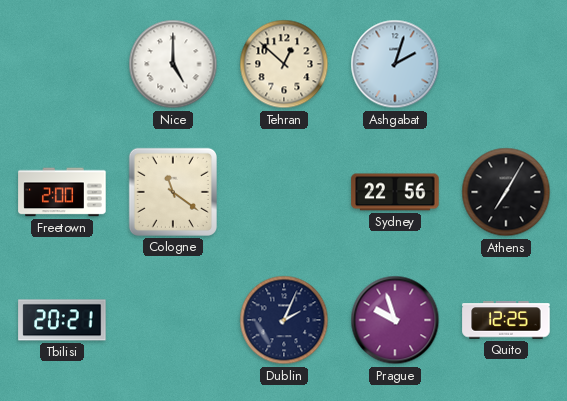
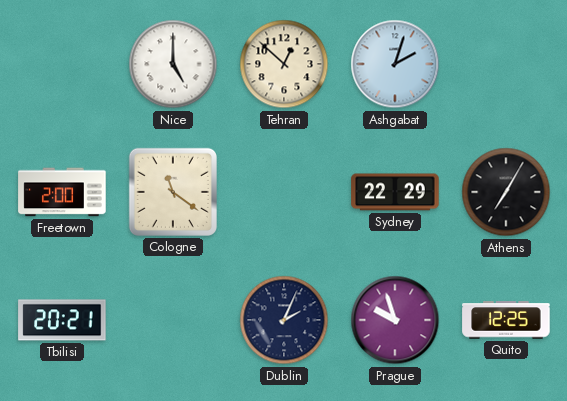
Sydney: 22:56 -> 22:29 (395, 192)
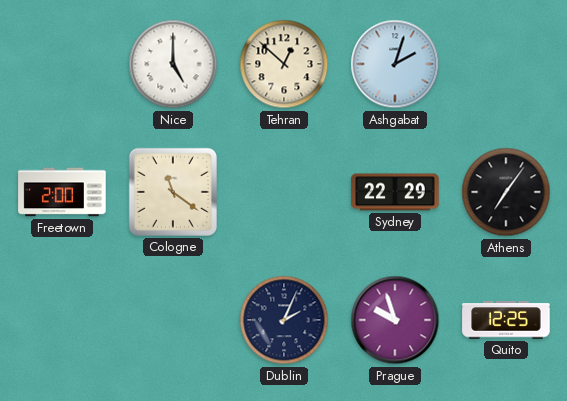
Athens: 7:05 -> 7:06 (506, 192)
Tbilisi: 20:21 -> none (62, 320)
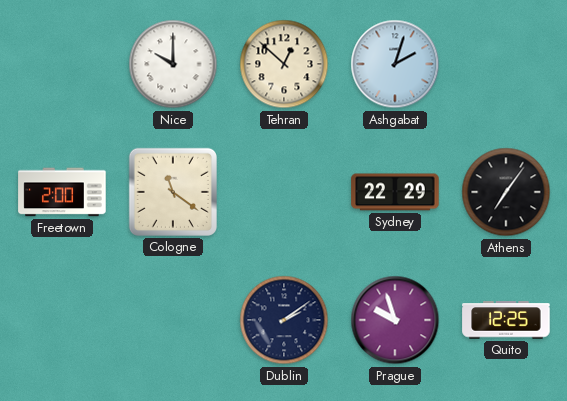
Nice: 5:00 -> 10:00 (173, 64)
Dublin: 2:04 -> 2:09 (284, 320)
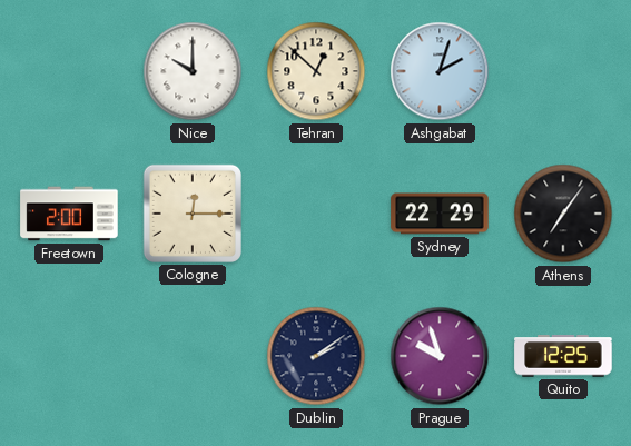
Cologne: 11:21 -> 12:15 (193, 214)
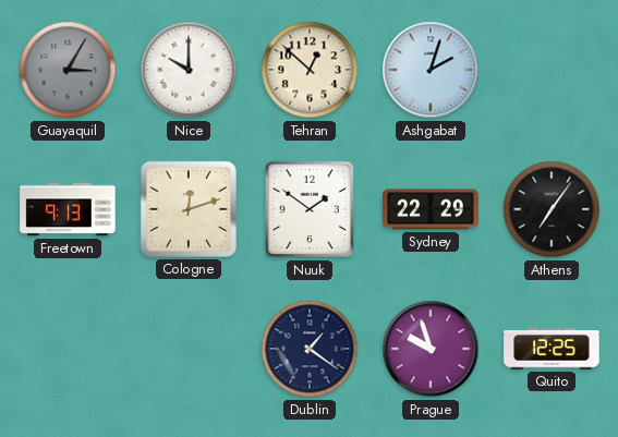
Guayaquil: none -> 3:05 (68, 70)
Freetown: 2:00 -> 9:13 (68, 209)
Cologne: 12:15 -> 12:12 (189, 209)
Nuuk: none -> 1:51 (310, 209)
Dublin: 2:09 -> 1:21 (310, 349)
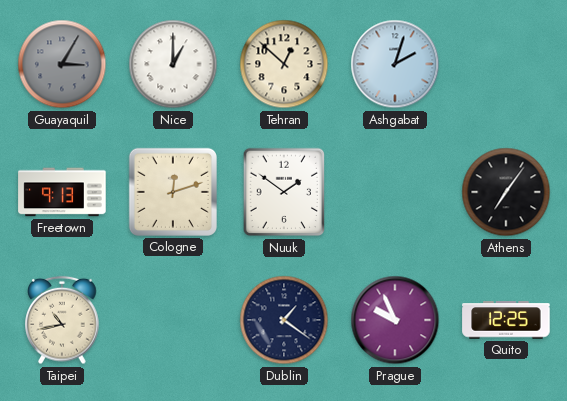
Nice: 10:00 -> 1:00 (173, 64)
Sydney: 22:29 -> none (431, 209)
Taipei: none -> 10:43 (62, 320)
Prague: 9:57 -> 9:56 (395, 320)
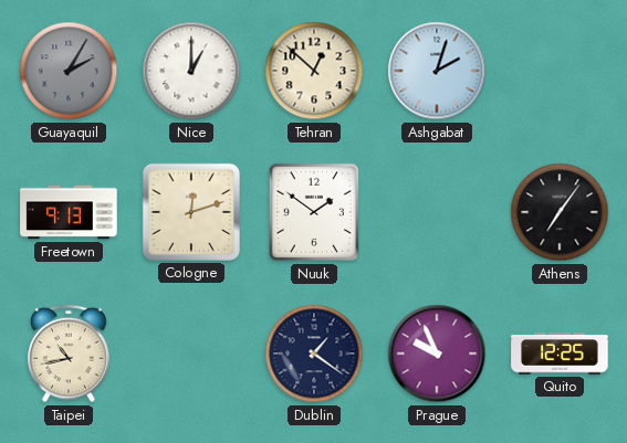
Guayaquil: 3:05 -> 2:05 (69, 71)
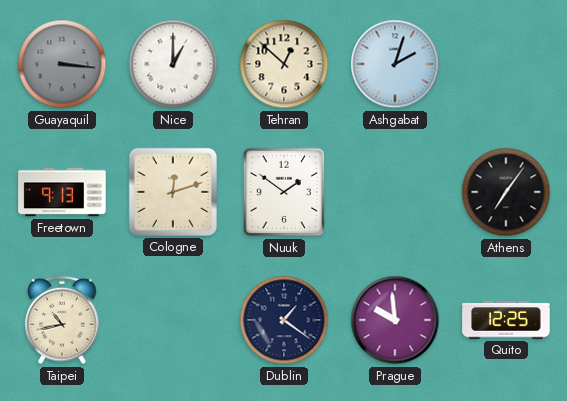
Guayaquil: 2:05 -> 3:16 (62, 64)
Prague: 9:56 -> 9:59 (395, 320)
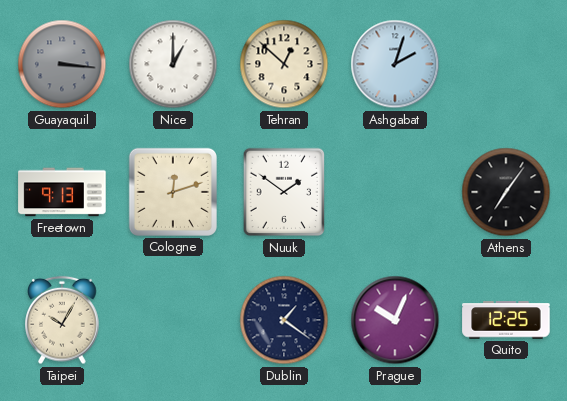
Taipei: 10:43 -> 10:05 (62, 320)
Prague: 9:59 -> 10:04 (395, 320)
